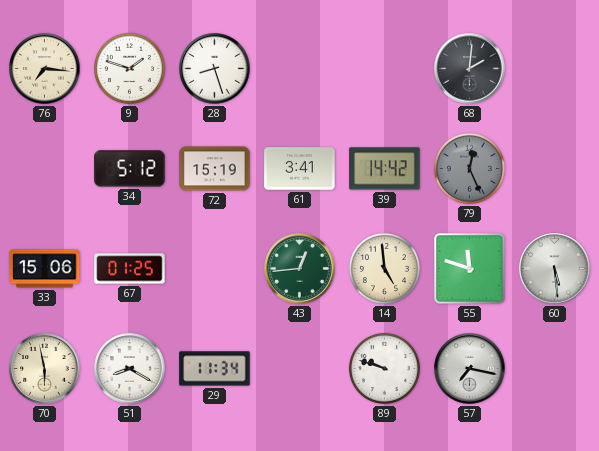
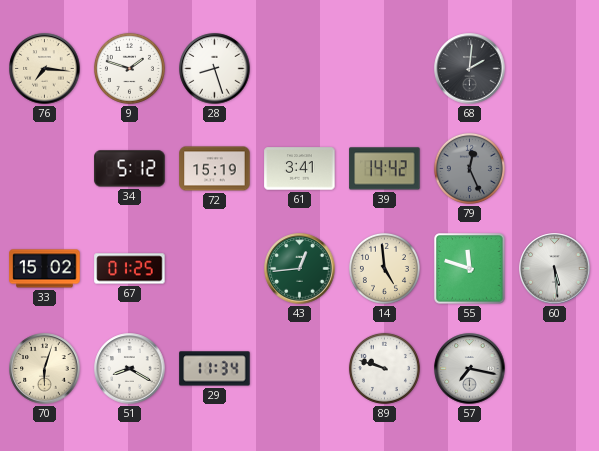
33: 15:06 -> 15:02 (45, 269)
70: 5:58 -> 6:03 (45, 369)
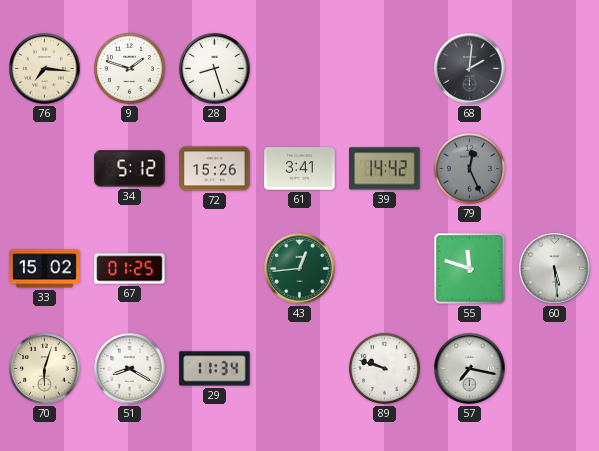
72: 15:19 -> 15:26 (215, 169)
14: 4:59 -> none (384, 268)
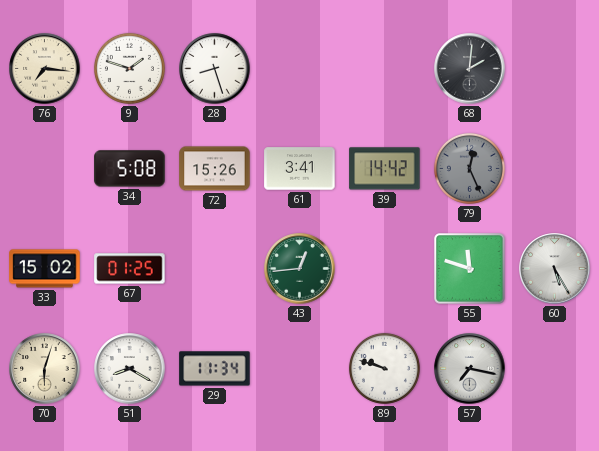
34: 5:12 -> 5:08 (130, 169)
60: 5:29 -> 5:25 (555, 269)
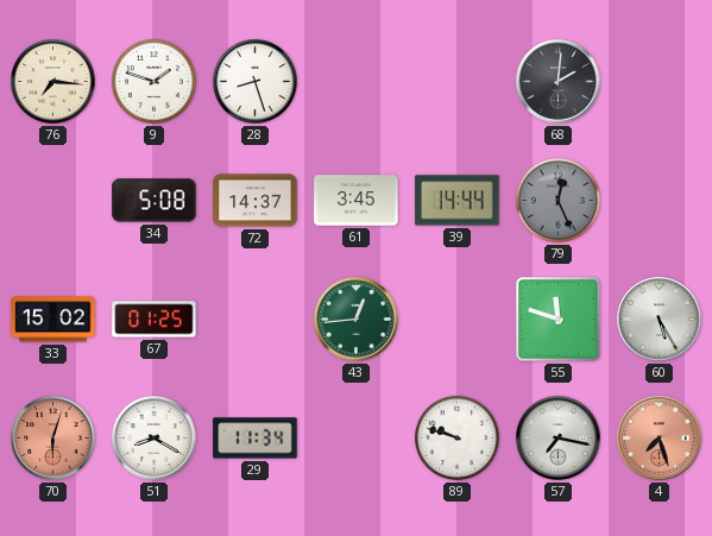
72: 15:26 -> 14:37 (256, 201)
61: 3:41 -> 3:45 (357, 201)
39: 14:42 -> 14:44 (458, 201)
70 dial: cream -> salmon (53, 439)
4: none -> 7:27 (660, 439)
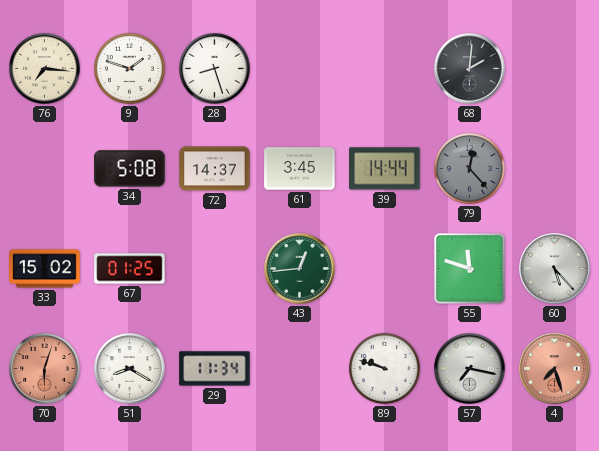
79: 12:26 -> 12:23 (469, 168)
60: 5:25 -> 5:23 (555, 269)
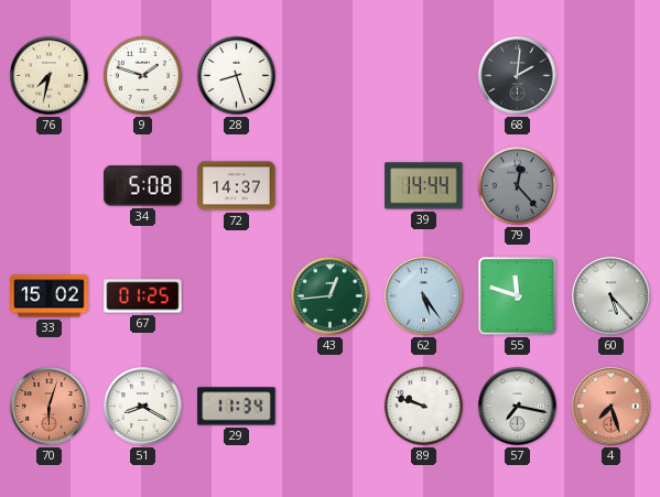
76: 7:16 -> 7:32 (50, 76)
61: 3:45 -> none (300, 169)
62: none -> 5:24 (424, 296)
